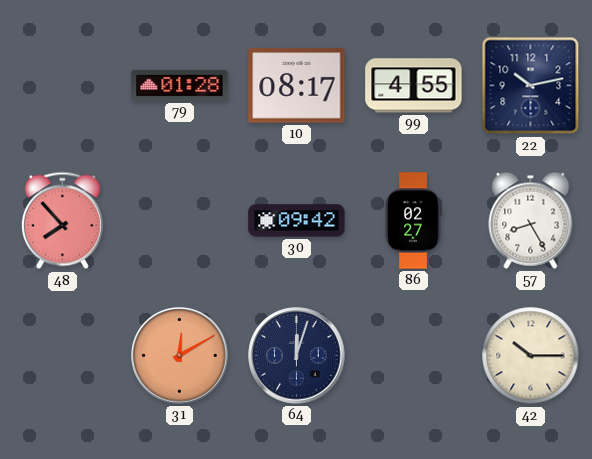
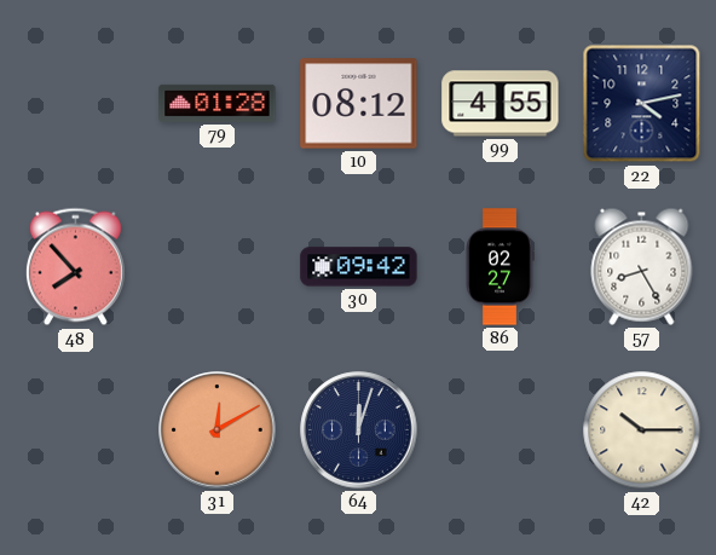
10: 08:17 -> 08:12 (359, 104)
22: 10:13 -> 4:13 (642, 104)
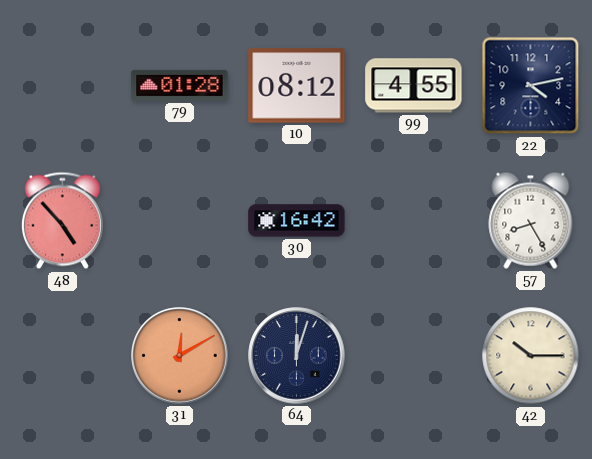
48: 7:53 -> 4:53 (62, 221)
30: 09:42 -> 16:42 (297, 221)
86: 02:27 -> none (500, 267)
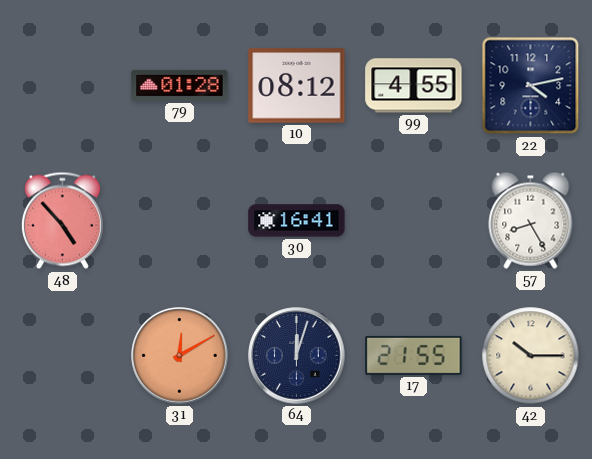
30: 16:42 -> 16:41 (297, 221)
17: none -> 21:55 (414, 355)
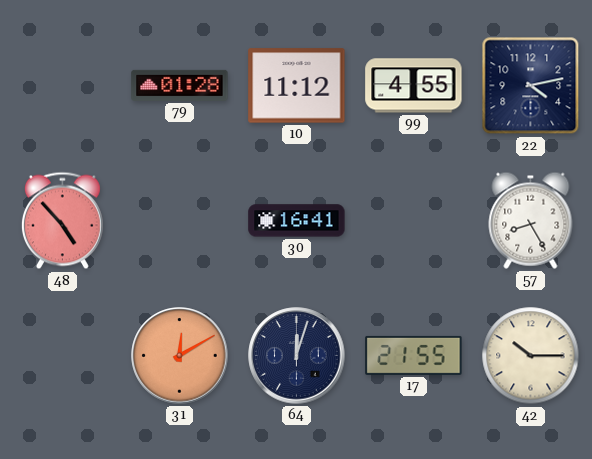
10: 08:12 -> 11:12 (297, 86)
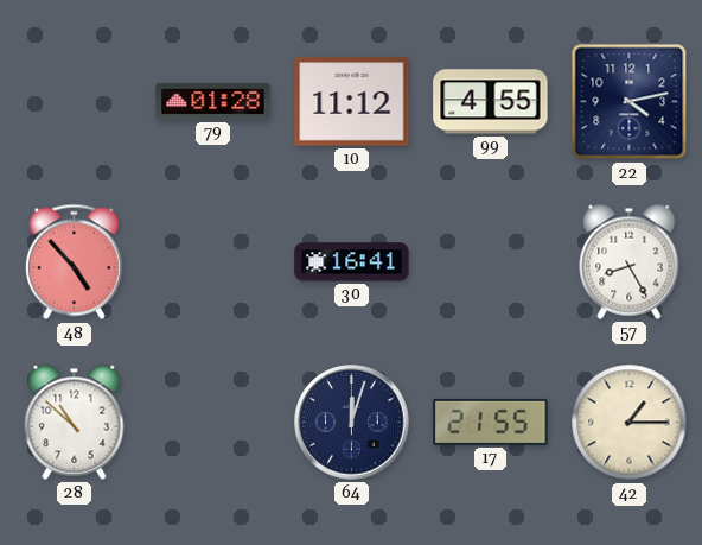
28: none -> 10:52 (75, 422)
31: 12:10 -> none (180, 356)
42: 10:15 -> 1:15 (630, 423)
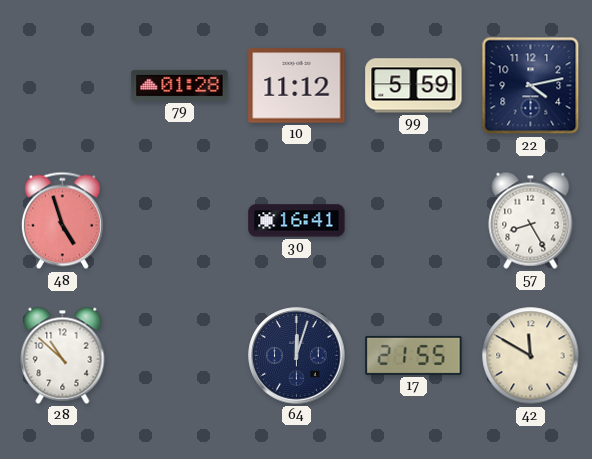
99: 4:55 -> 5:59 (414, 86)
48: 4:53 -> 4:57 (62, 221)
42: 1:15 -> 11:50 (531, 356)
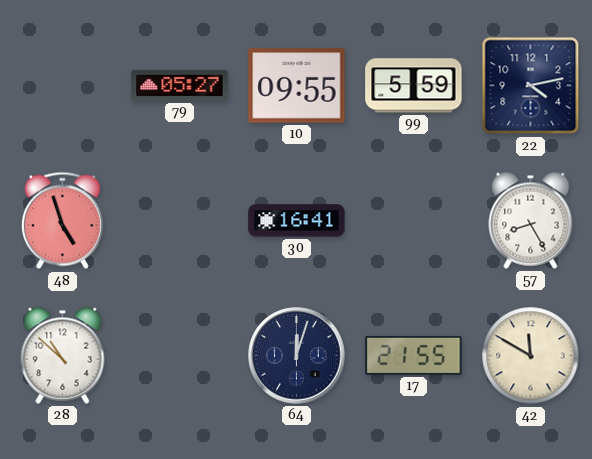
79: 01:28 -> 05:27 (180, 85)
10: 11:12 -> 09:55 (297, 86)
